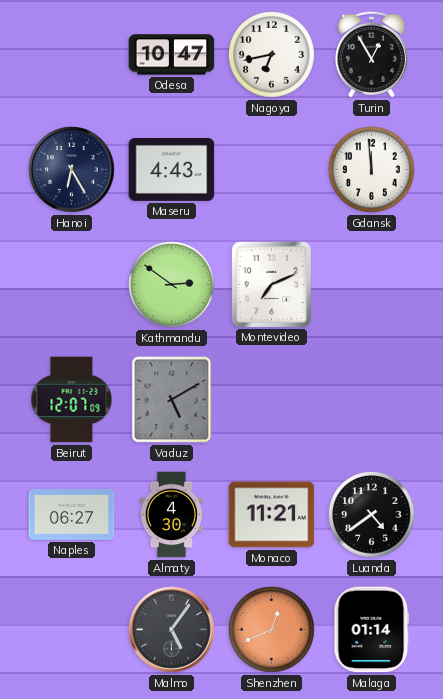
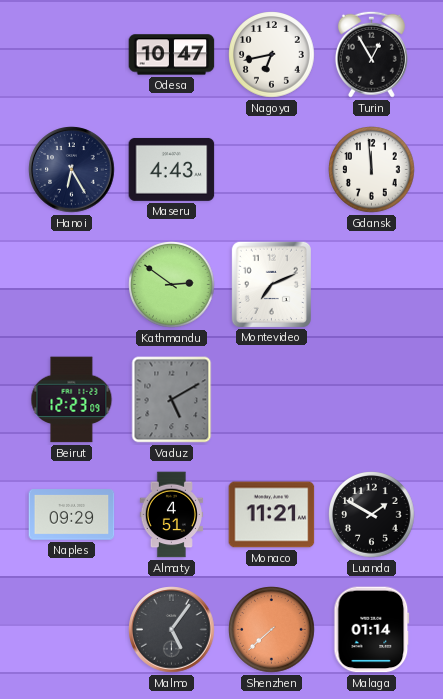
Beirut: 12:07 -> 12:23 (72, 400)
Naples: 06:27 -> 09:29 (72, 515)
Almaty: 4:30 -> 4:51 (171, 515)
Luanda: 4:39 -> 1:50 (372, 515)
Shenzhen: 12:41 -> 7:38 (272, 630)
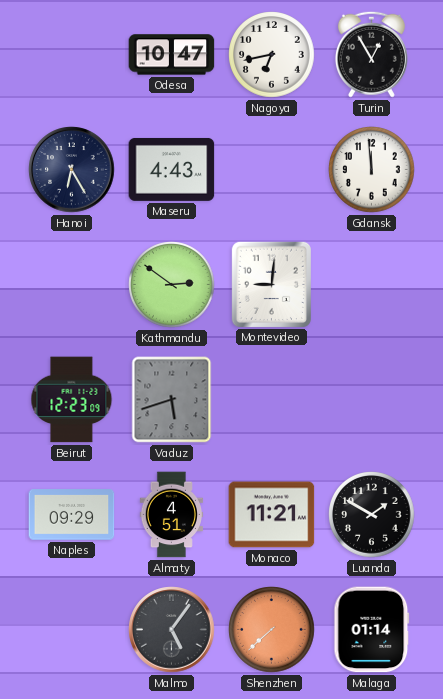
Montevideo: 7:11 -> 9:01 (271, 284)
Vaduz: 5:10 -> 5:42 (172, 400)
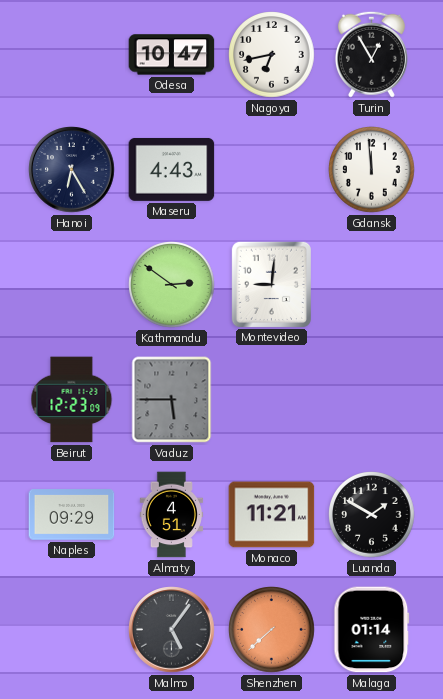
Vaduz: 5:42 -> 5:45 (172, 400)
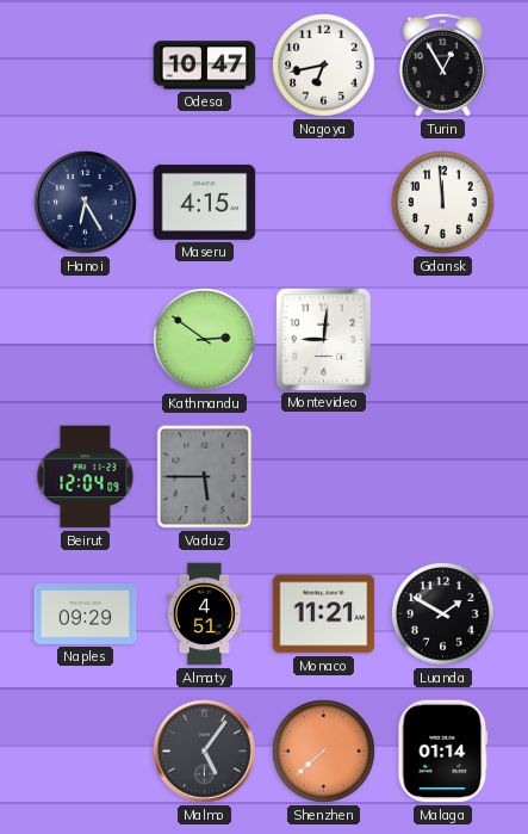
Maseru: 4:43 -> 4:15 (205, 202)
Beirut: 12:23 -> 12:04 (86, 477)
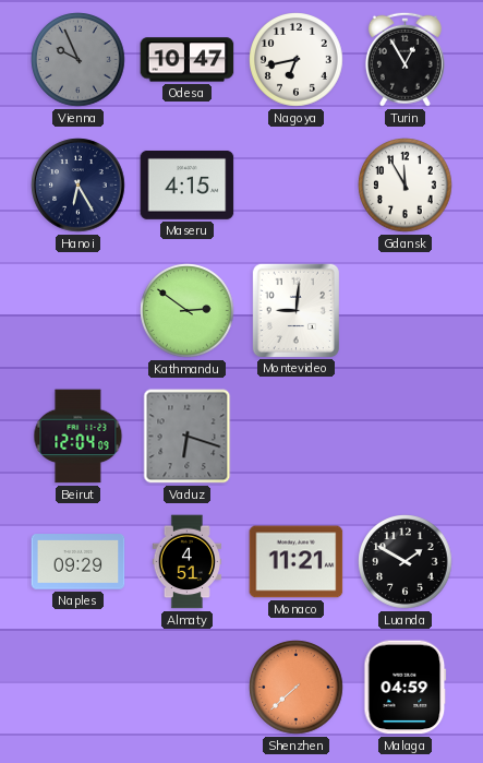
Vienna: none -> 9:56 (79, 60)
Gdansk: 11:59 -> 11:55 (406, 186)
Vaduz: 5:45 -> 6:18 (188, 437)
Malmo: 5:06 -> none (205, 752)
Malaga: 01:14 -> 04:59 (406, 688)
